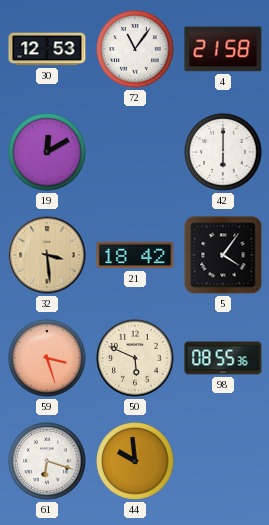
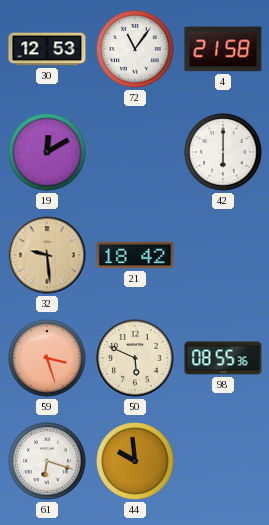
32: 3:29 -> 9:29 (47, 255)
5: 4:06 -> none (223, 255)
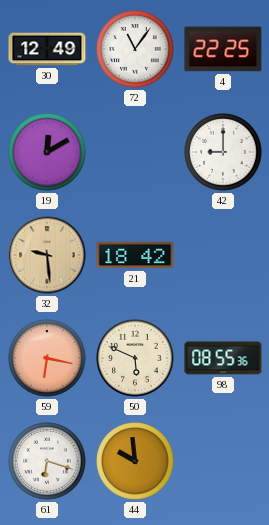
30: 12:53 -> 12:49 (47, 49)
4: 21:58 -> 22:25 (223, 49)
42: 6:00 -> 9:00 (223, 152)
59: 3:27 -> 6:17 (47, 358)
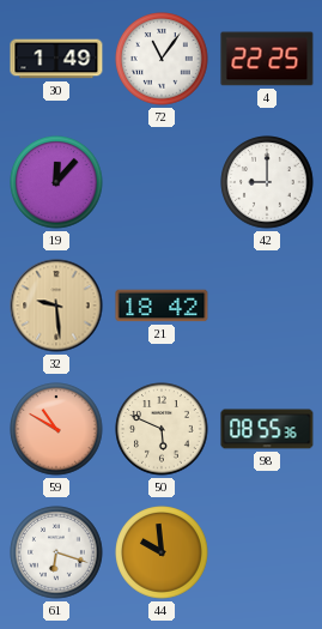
30: 12:49 -> 1:49 (56, 59)
19: 12:10 -> 12:07 (56, 182)
59: 6:17 -> 10:50 (56, 429)
